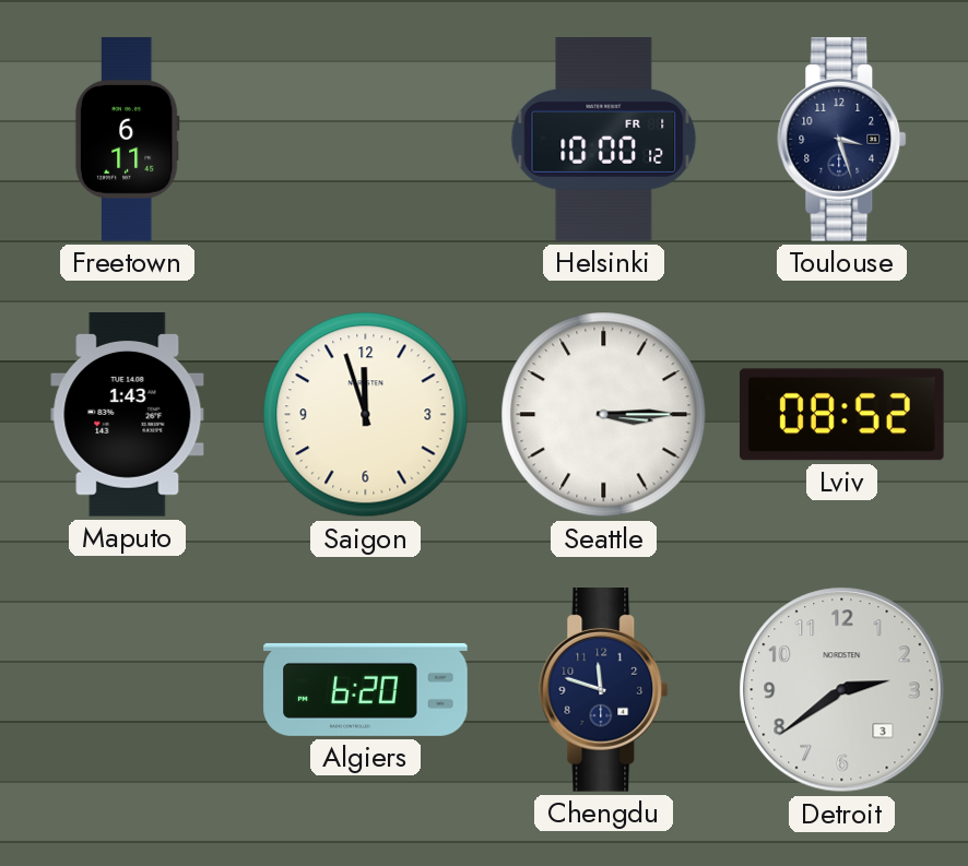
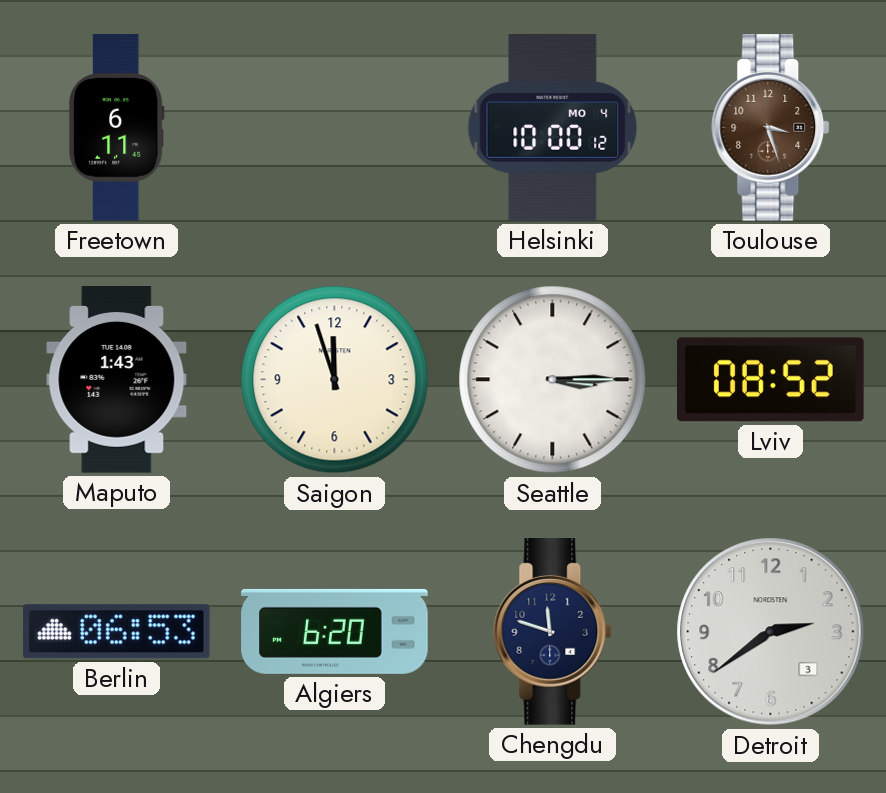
Helsinki date: FR 1 -> MO 4 (553, 128)
Toulouse dial: navy -> brown (771, 128)
Berlin: none -> 06:53 (116, 632)
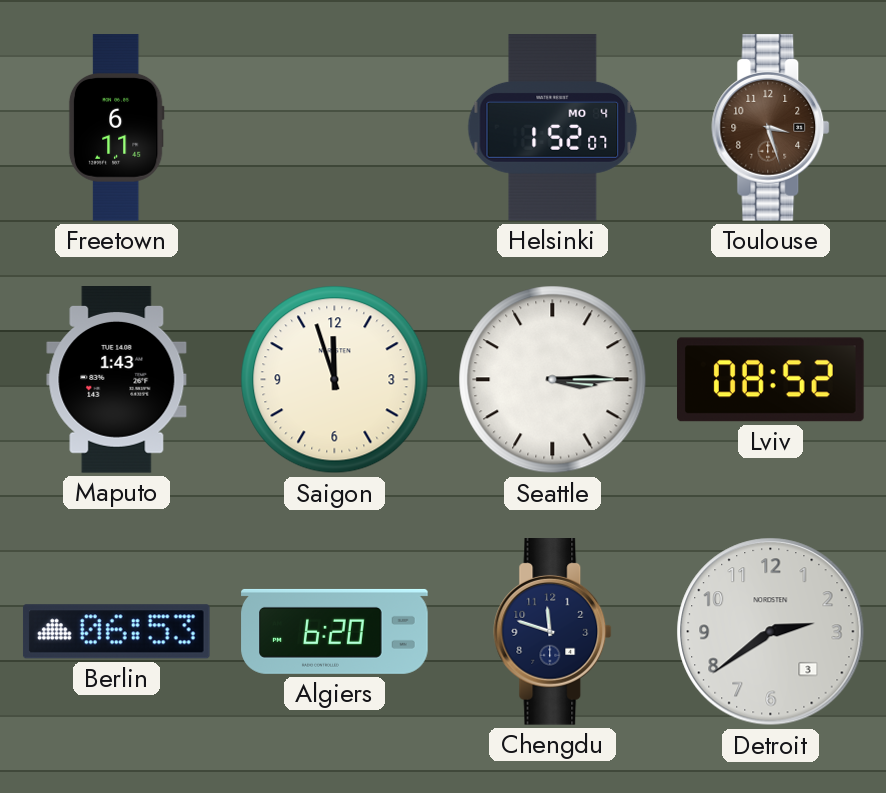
Helsinki: 10:00 -> 1:52 (553, 128)
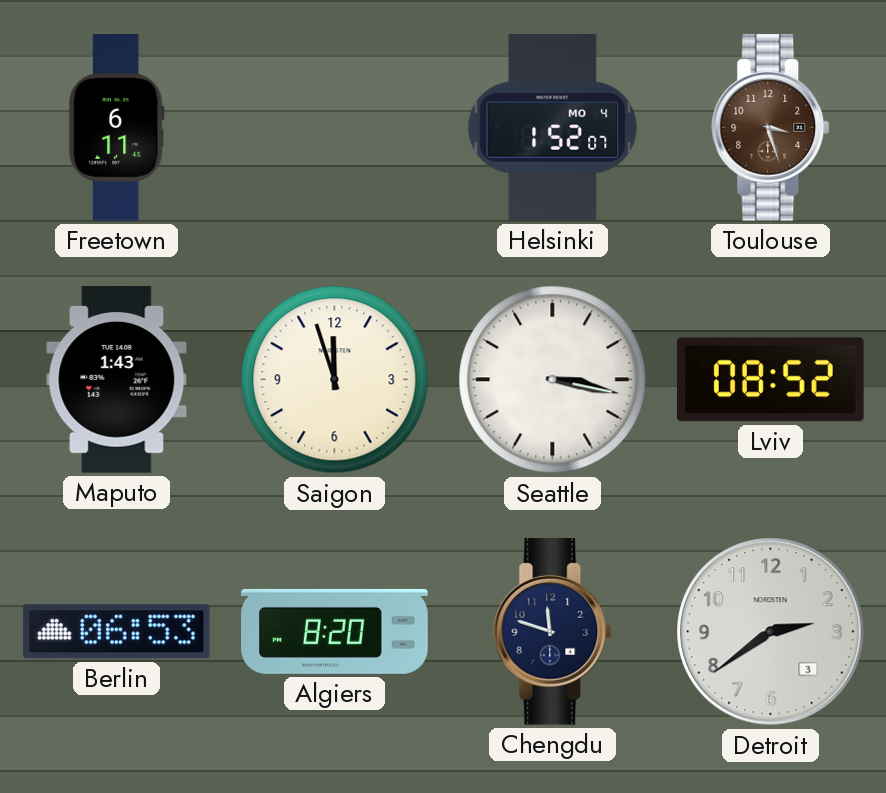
Seattle: 3:15 -> 3:17 (553, 380)
Algiers: 6:20 -> 8:20 (335, 631)
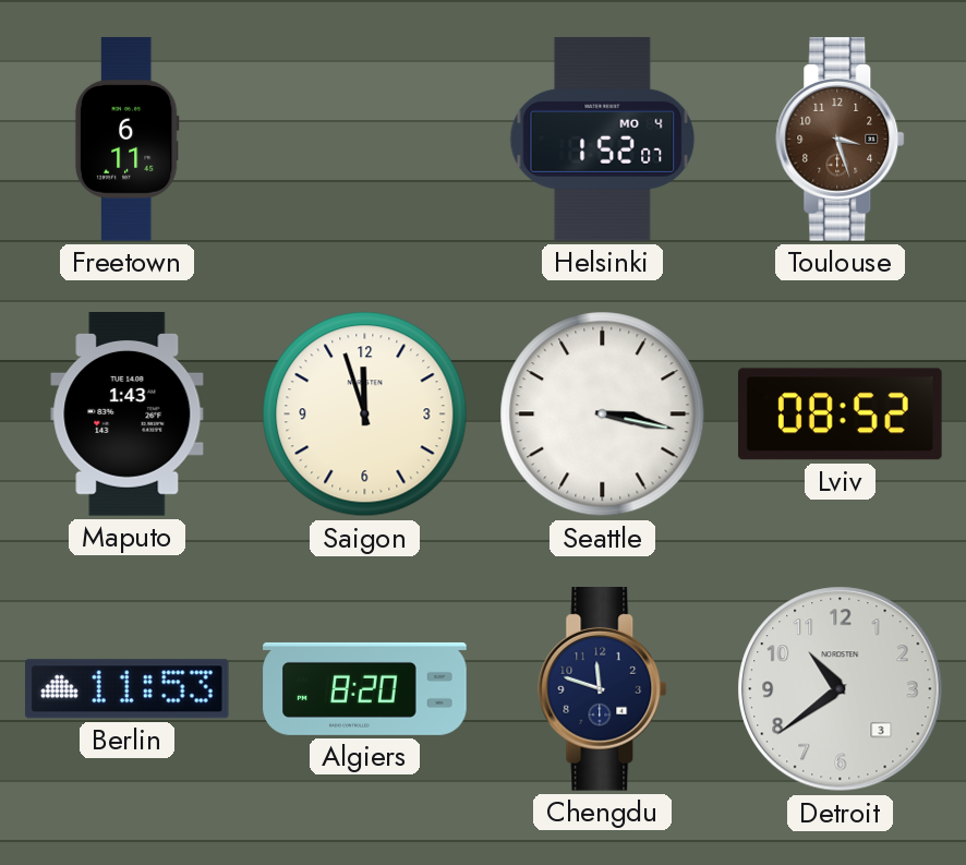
Berlin: 06:53 -> 11:53 (126, 689)
Detroit: 2:39 -> 10:39 (841, 689)
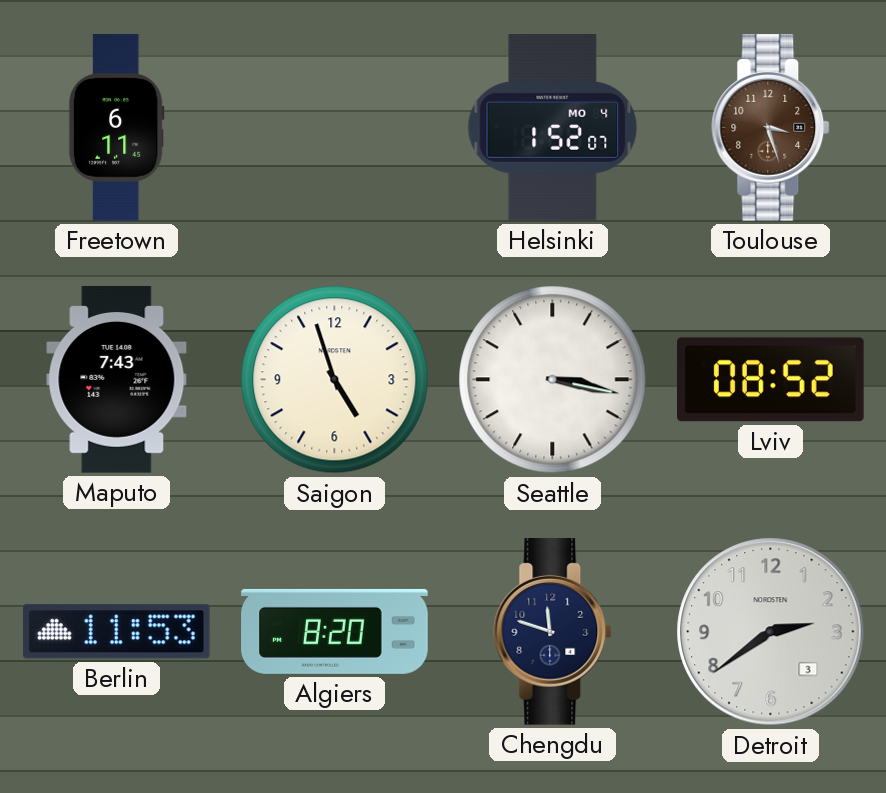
Maputo: 1:43 -> 7:43 (117, 380)
Saigon: 11:57 -> 4:57 (335, 380)
Detroit: 10:39 -> 2:39 (771, 632)
